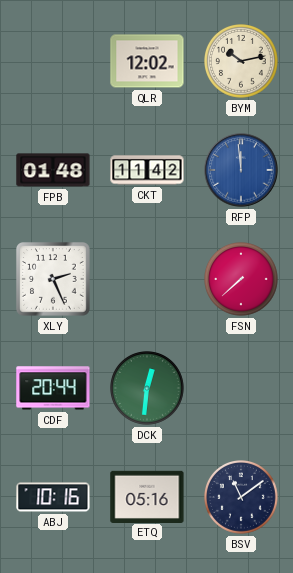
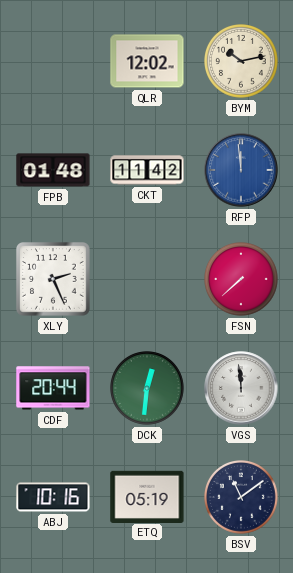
VGS: none -> 11:59 (241, 388)
ETQ: 05:16 -> 05:19 (147, 496)
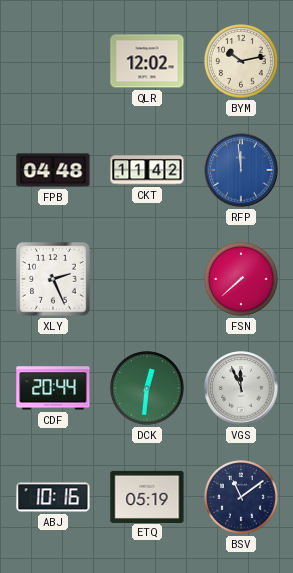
FPB: 01:48 -> 04:48 (53, 170)
VGS: 11:59 -> 11:56 (241, 388)
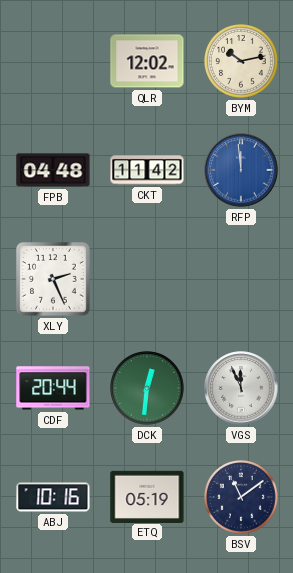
FSN: 7:38 -> none (242, 280)
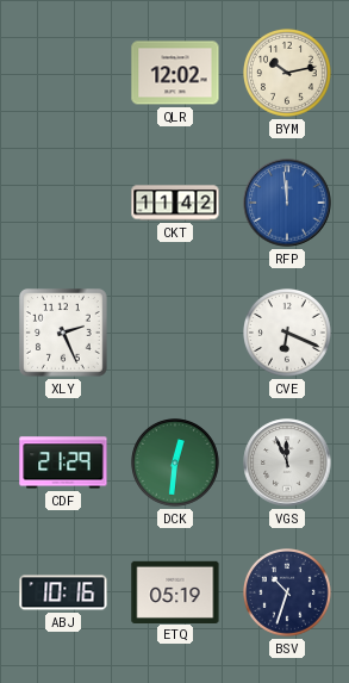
FPB: 04:48 -> none (53, 170)
CVE: none -> 6:19 (288, 334)
CDF: 20:44 -> 21:29 (63, 462)
BSV: 11:09 -> 10:33 (288, 594)
